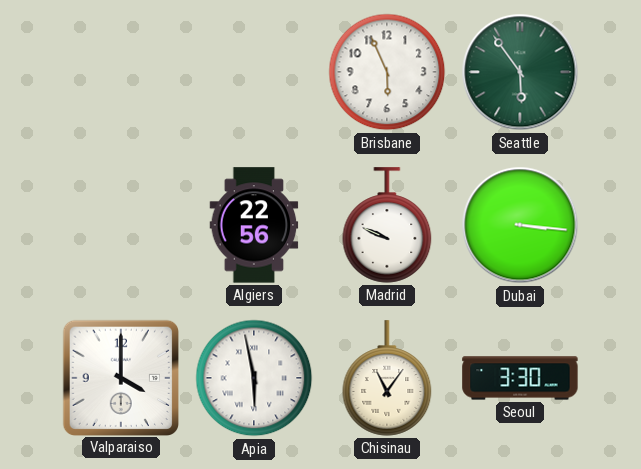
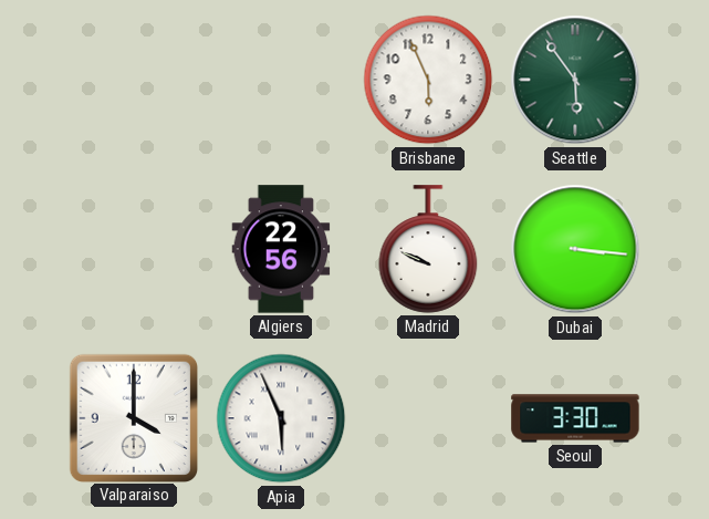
Apia: 5:58 -> 5:56 (281, 418)
Chisinau: 11:06 -> none (387, 378)
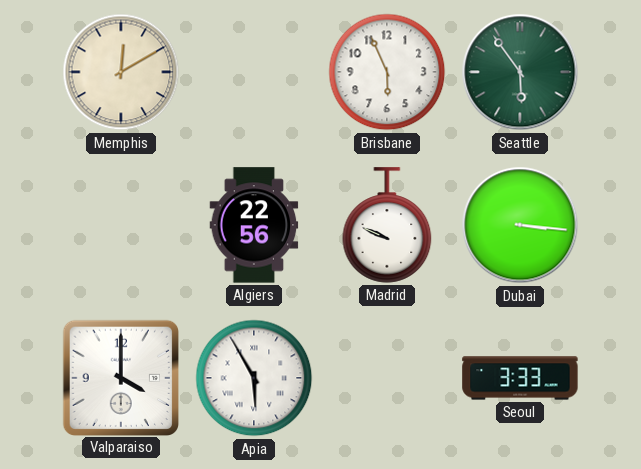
Memphis: none -> 12:10 (121, 72)
Apia: 5:56 -> 5:55 (254, 378)
Seoul: 3:30 -> 3:33 (520, 378)
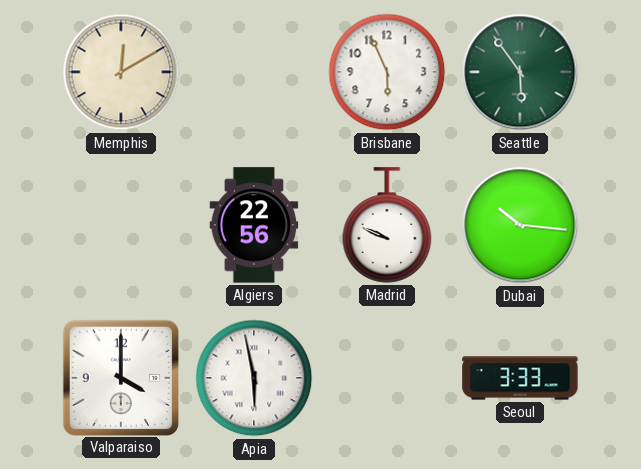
Dubai: 3:16 -> 10:16 (520, 225)
Apia: 5:55 -> 5:58 (254, 378)
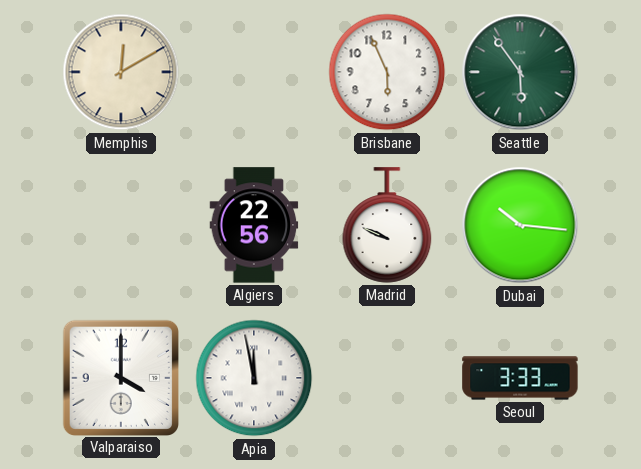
Apia: 5:58 -> 11:58 (254, 378)
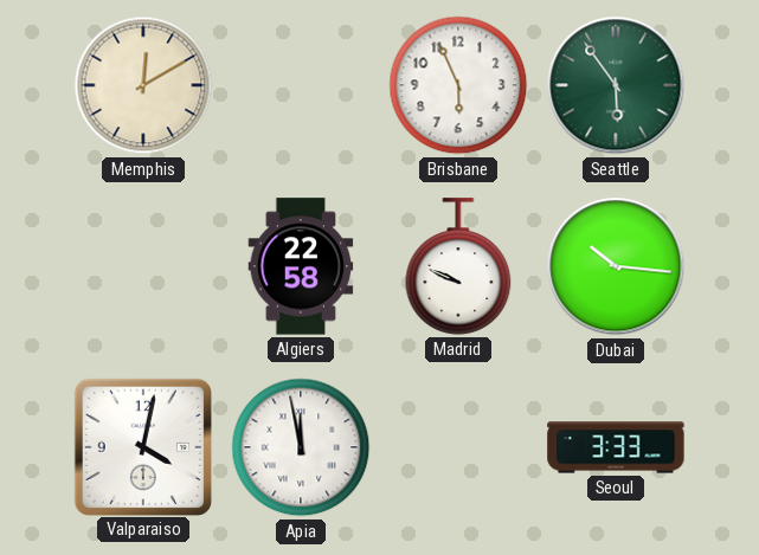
Algiers: 22:56 -> 22:58 (301, 266)
Valparaiso: 4:00 -> 4:02 (142, 446)
